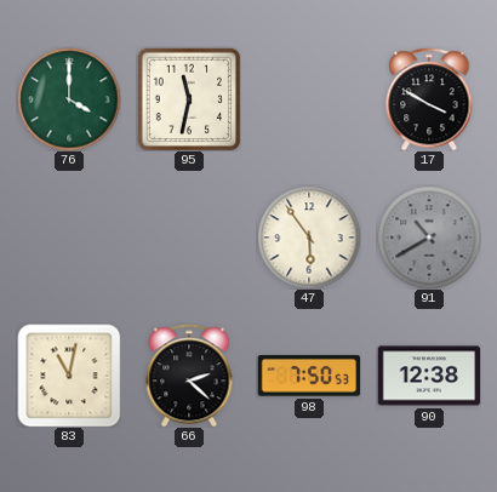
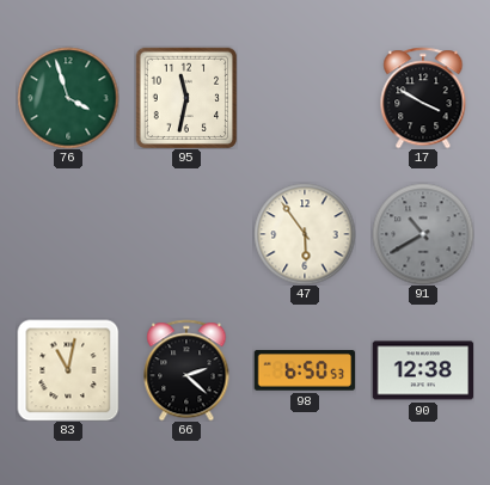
76: 4:00 -> 3:57 (68, 98)
98: 7:50 -> 6:50 (305, 370)
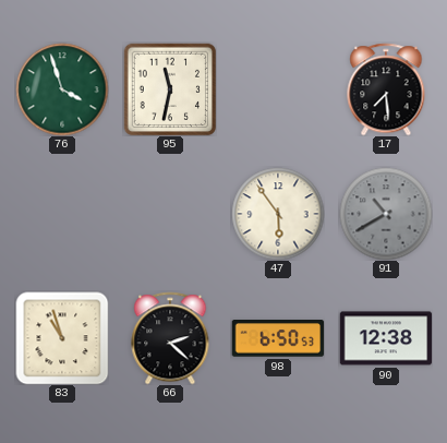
17: 3:50 -> 7:29 (386, 89)
83: 11:02 -> 10:57 (62, 338)
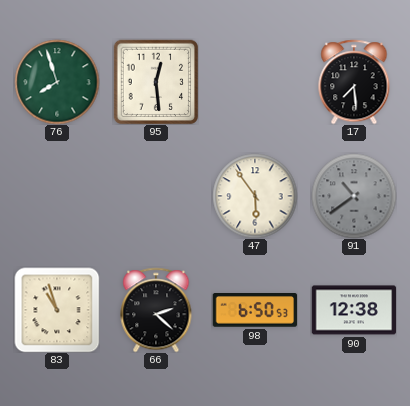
76: 3:57 -> 7:57 (57, 82)
95: 11:32 -> 12:29 (156, 82)
91: 10:40 -> 10:39 (354, 196)
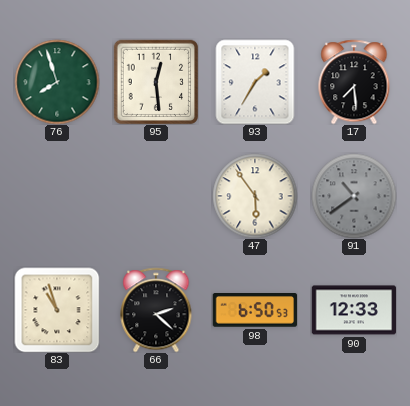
93: none -> 1:35 (255, 82)
90: 12:38 -> 12:33 (354, 310)
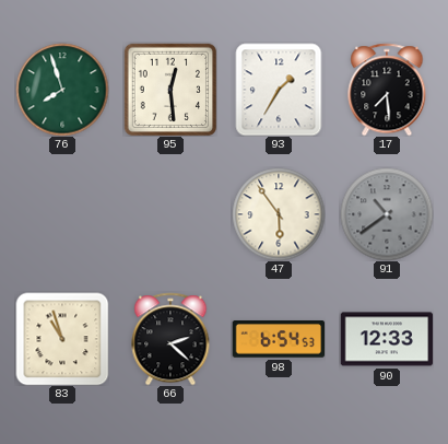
98: 6:50 -> 6:54 (279, 339)
